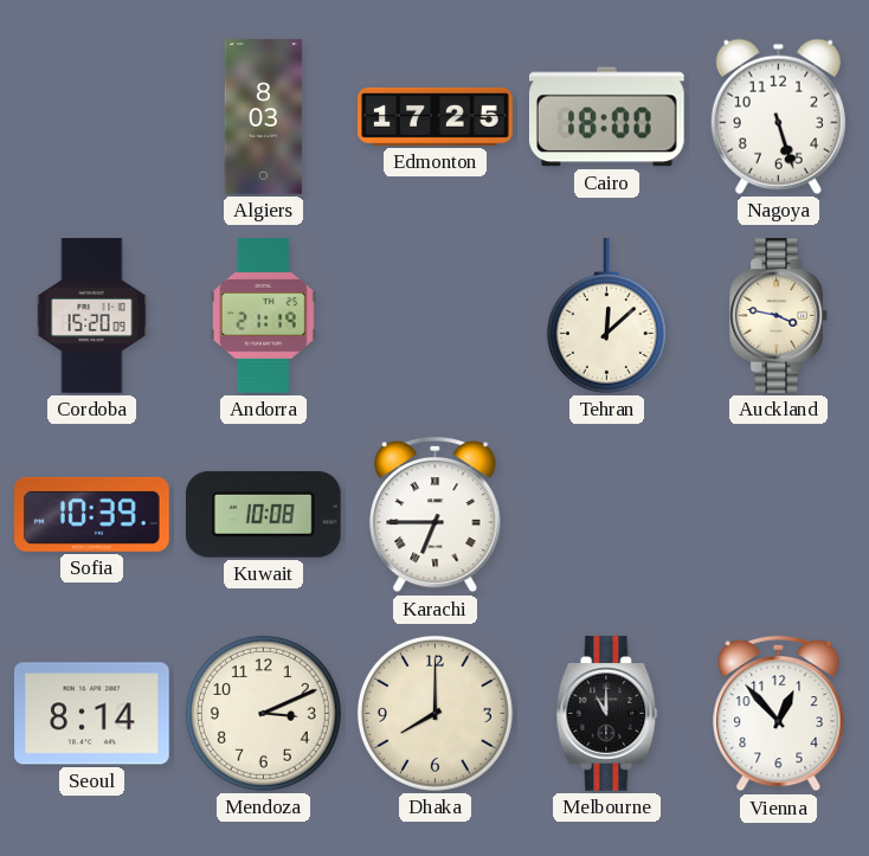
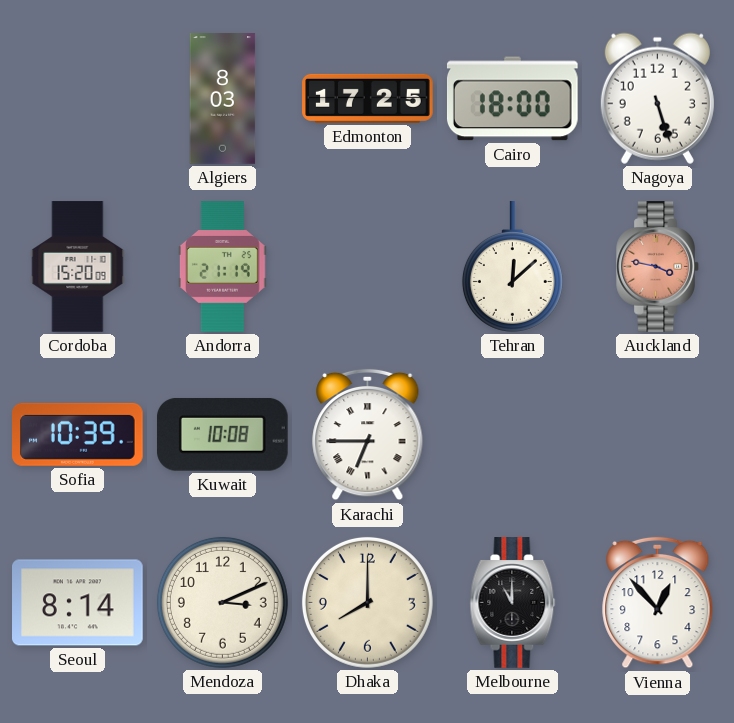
Auckland dial: cream -> salmon (657, 267)
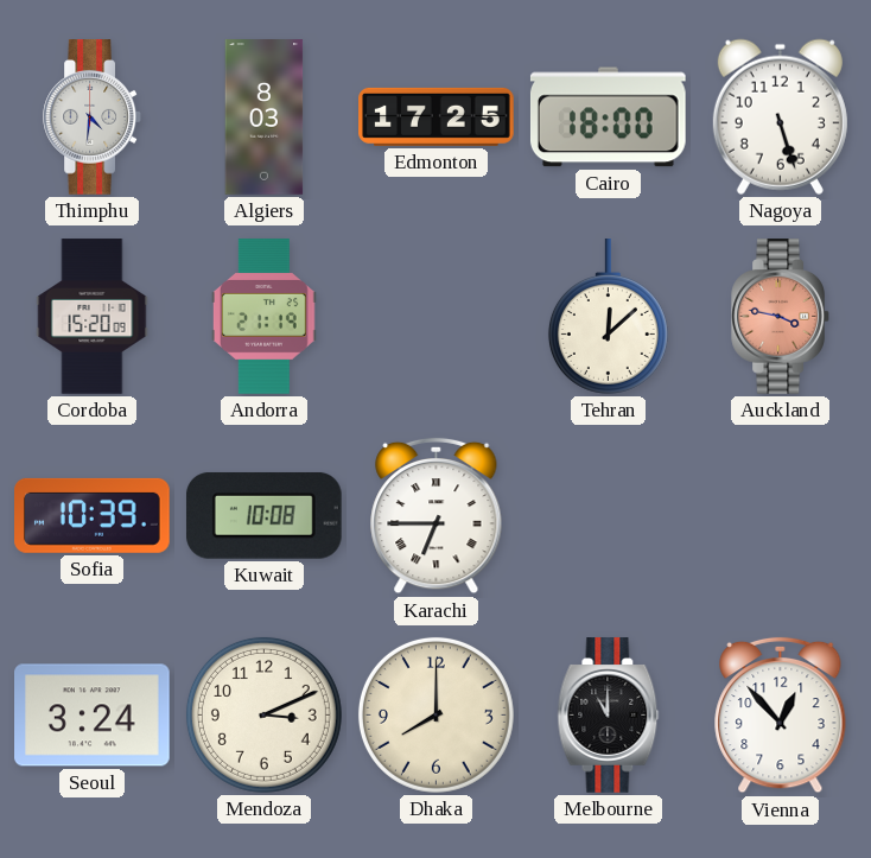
Thimphu: none -> 4:31 (91, 117)
Seoul: 8:14 -> 3:24 (93, 716)
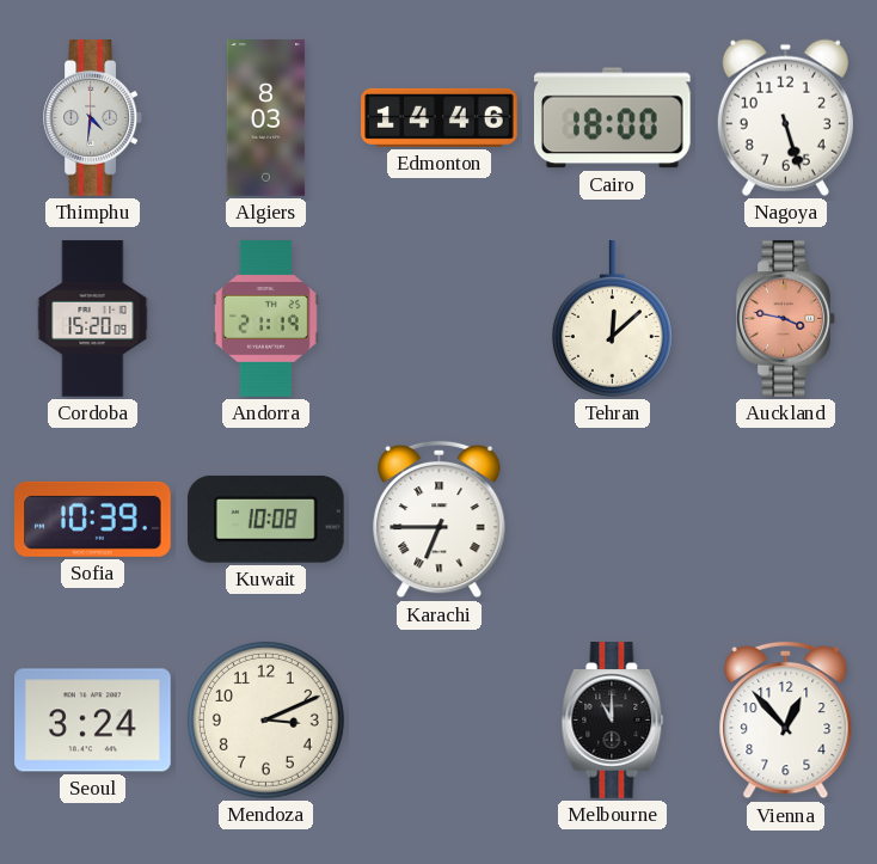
Edmonton: 17:25 -> 14:46 (440, 117)
Dhaka: 8:00 -> none (435, 714)
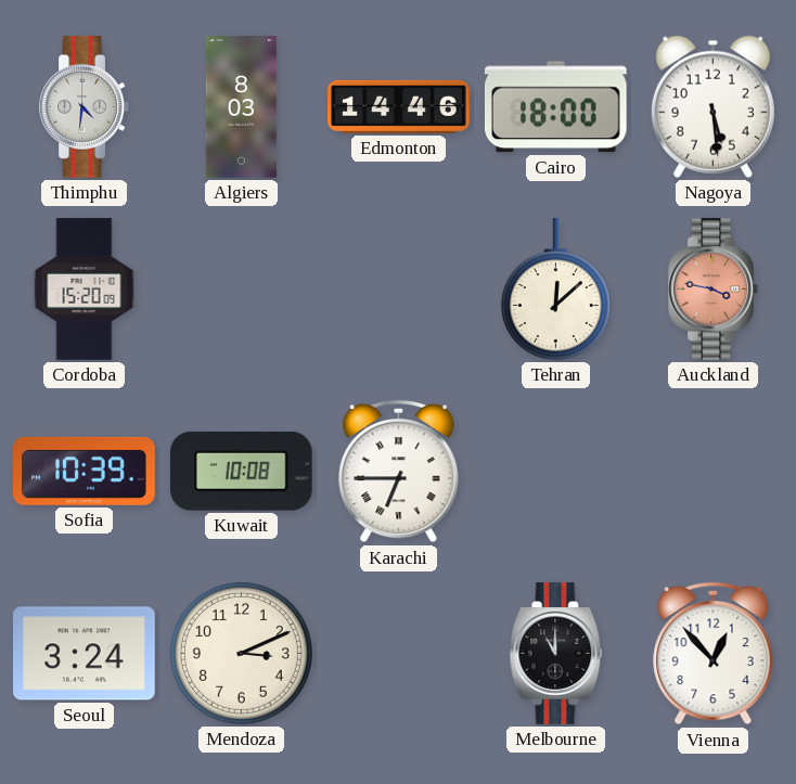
Nagoya: 5:27 -> 5:29 (712, 106)
Andorra: 21:19 -> none (266, 319)
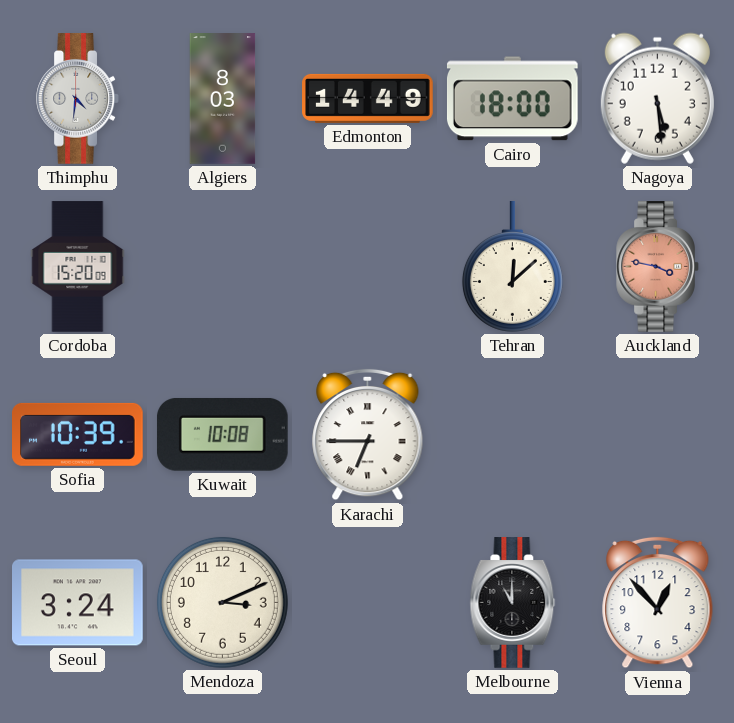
Edmonton: 14:46 -> 14:49 (368, 98)
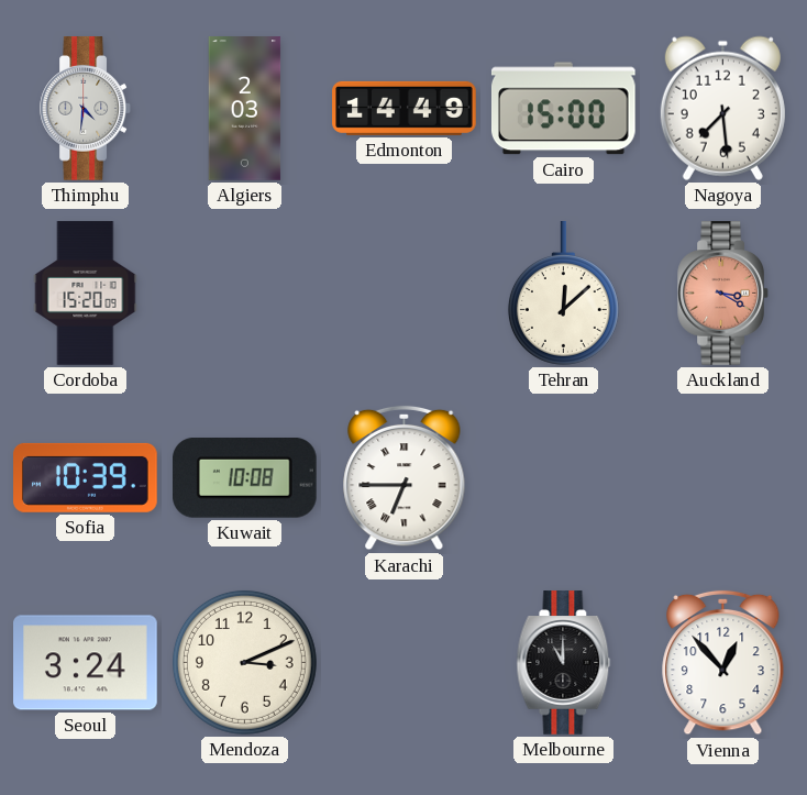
Algiers: 8:03 -> 2:03 (245, 109)
Cairo: 18:00 -> 15:00 (563, 109)
Nagoya: 5:29 -> 7:29 (722, 108)
Auckland: 3:47 -> 3:20 (722, 294)
